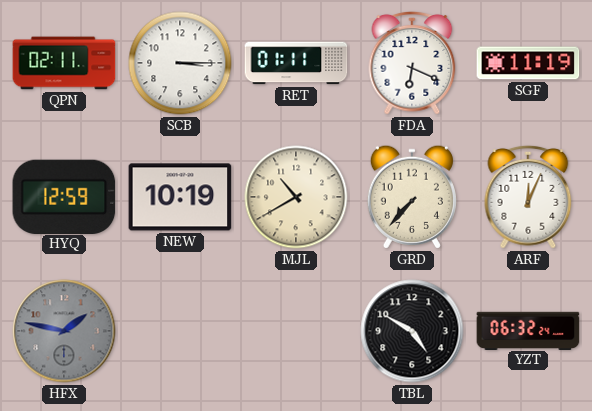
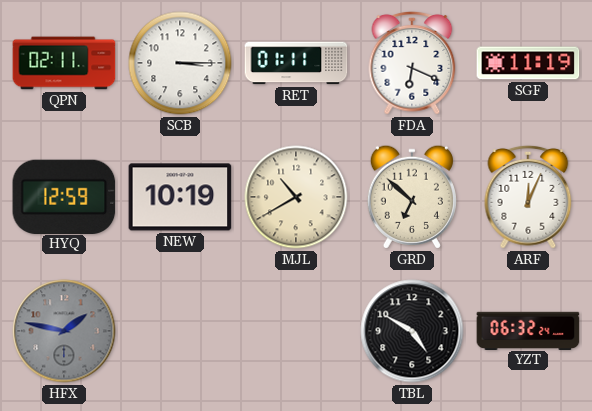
GRD: 7:37 -> 6:52 (412, 197)
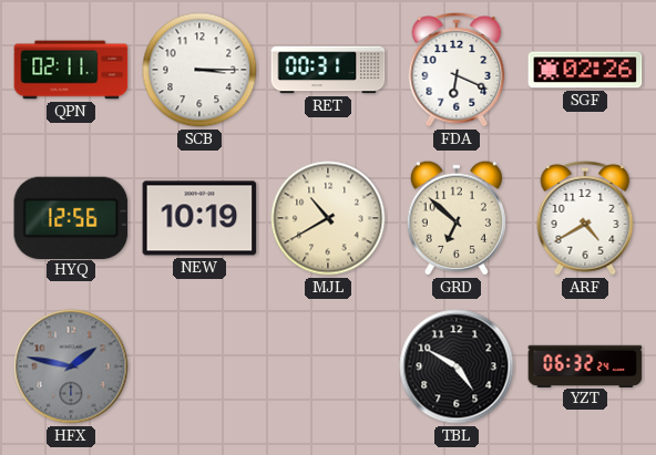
RET: 01:11 -> 00:31 (328, 70)
SGF: 11:19 -> 02:26 (585, 70)
HYQ: 12:59 -> 12:56 (71, 217)
ARF: 12:04 -> 4:40 (585, 218)
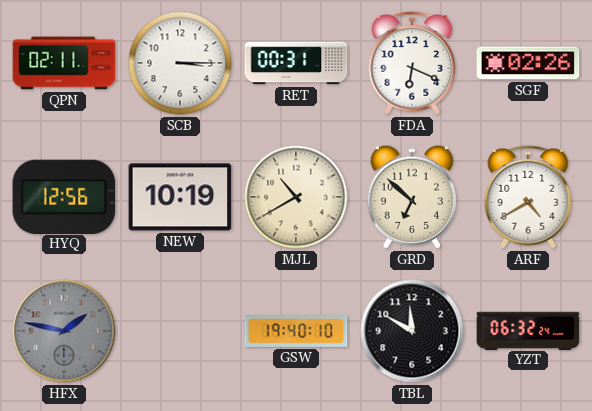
GSW: none -> 19:40 (296, 332)
TBL: 4:50 -> 11:50 (412, 331)
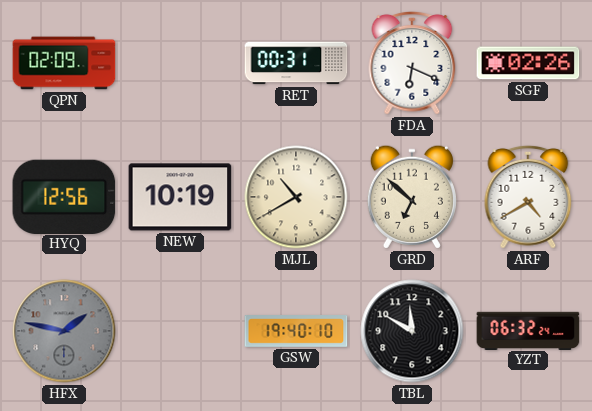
QPN: 02:11 -> 02:09 (64, 63)
SCB: 3:15 -> none (180, 63)
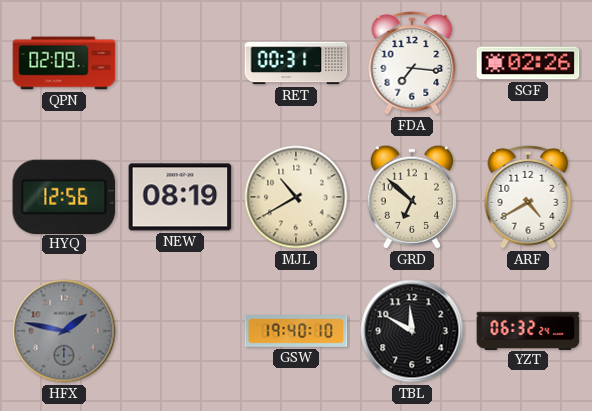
FDA: 6:19 -> 7:16 (412, 63)
NEW: 10:19 -> 08:19 (180, 197)
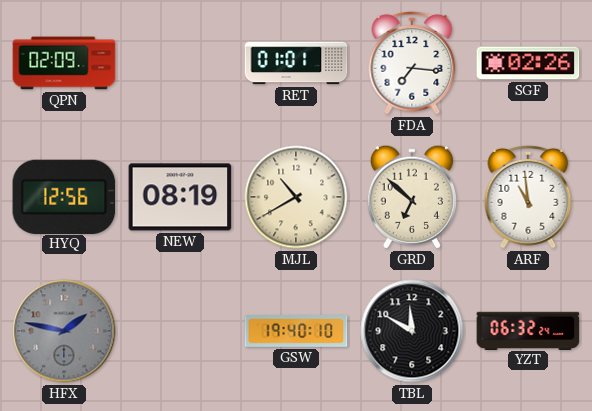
RET: 00:31 -> 01:01 (296, 63)
ARF: 4:40 -> 10:59 (528, 197)
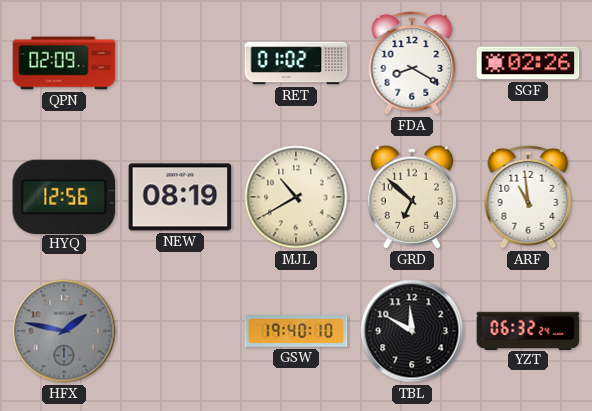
RET: 01:01 -> 01:02 (296, 63)
FDA: 7:16 -> 8:20 (412, 63)
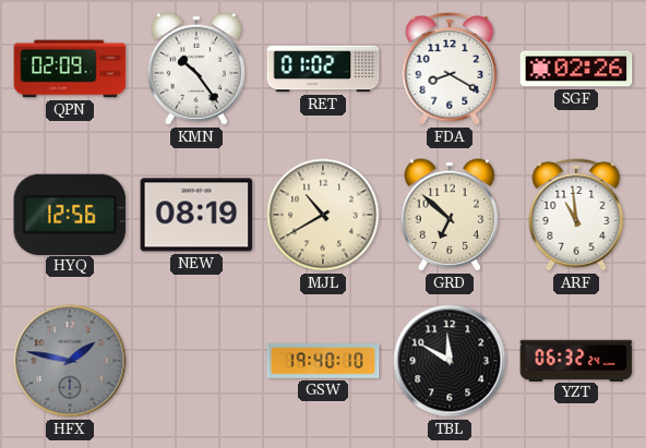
KMN: none -> 10:24 (196, 69)
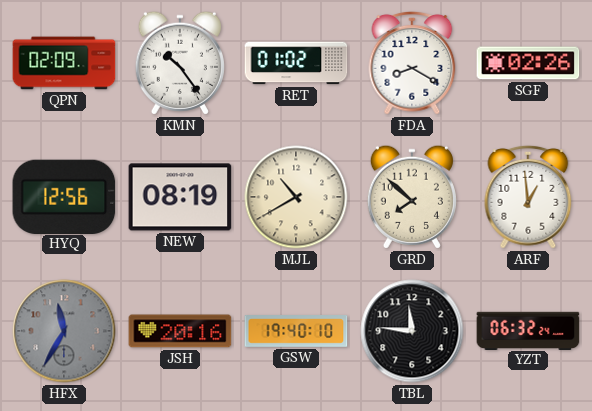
GRD: 6:52 -> 7:52 (412, 197)
ARF: 10:59 -> 12:59 (528, 197)
HFX: 1:47 -> 11:35 (64, 331)
JSH: none -> 20:16 (180, 331)
TBL: 11:50 -> 11:46 (412, 331)
